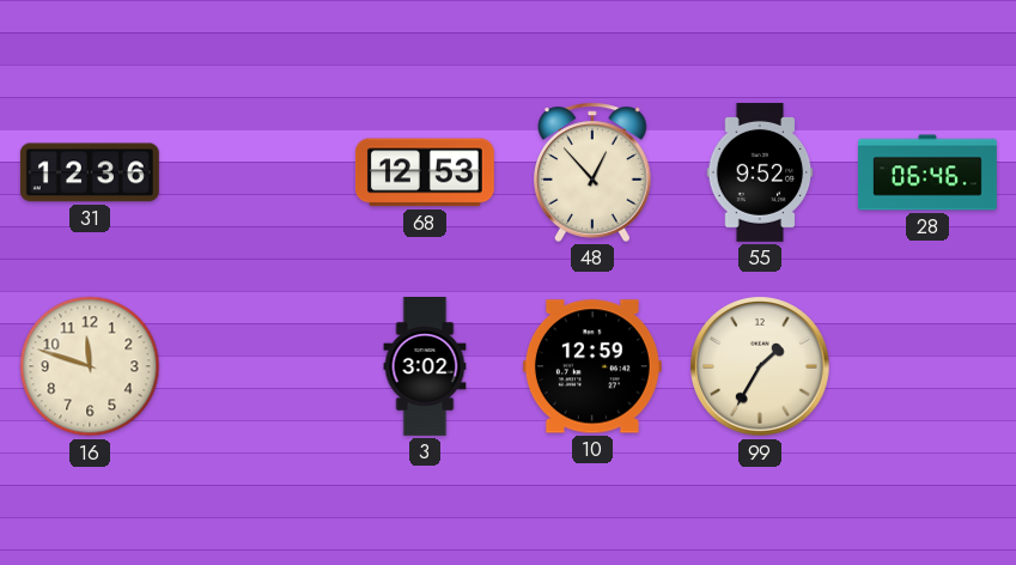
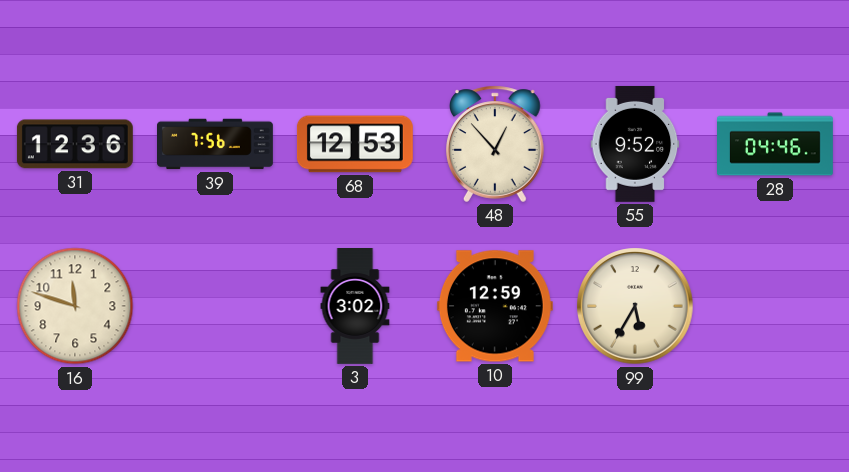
39: none -> 7:56 (216, 144)
28: 06:46 -> 04:46 (776, 144)
99: 1:35 -> 5:35 (635, 306)
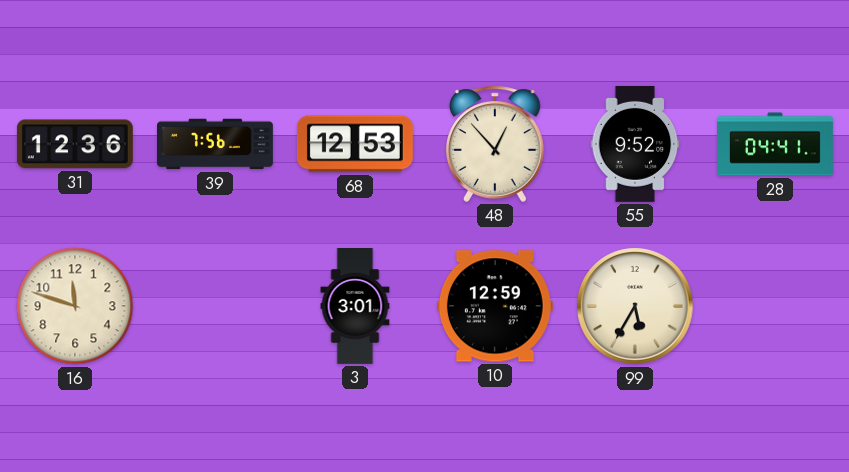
28: 04:46 -> 04:41 (776, 144)
3: 3:02 -> 3:01 (355, 307)
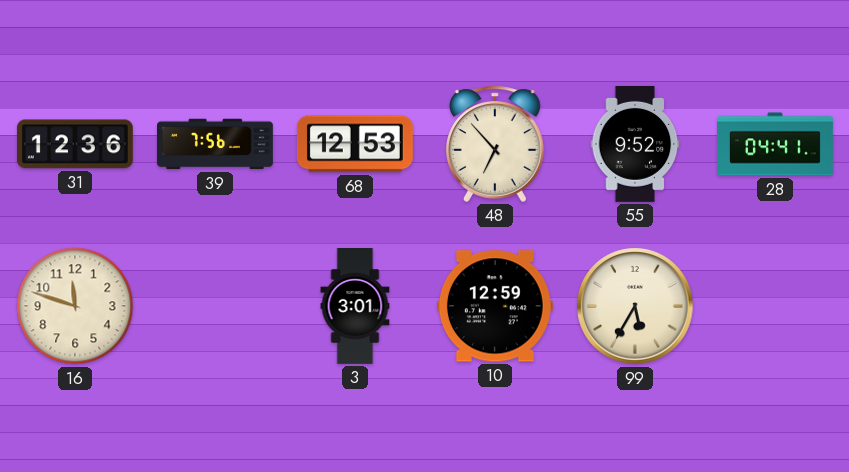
48: 12:53 -> 6:53 (496, 144)
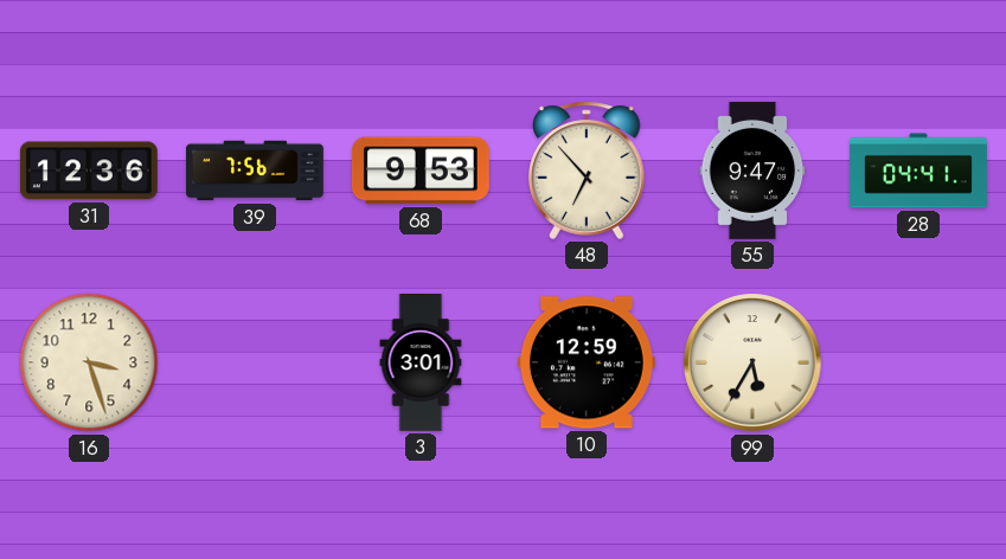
68: 12:53 -> 9:53 (421, 171)
55: 9:52 -> 9:47 (752, 171)
16: 11:48 -> 3:27 (89, 362)
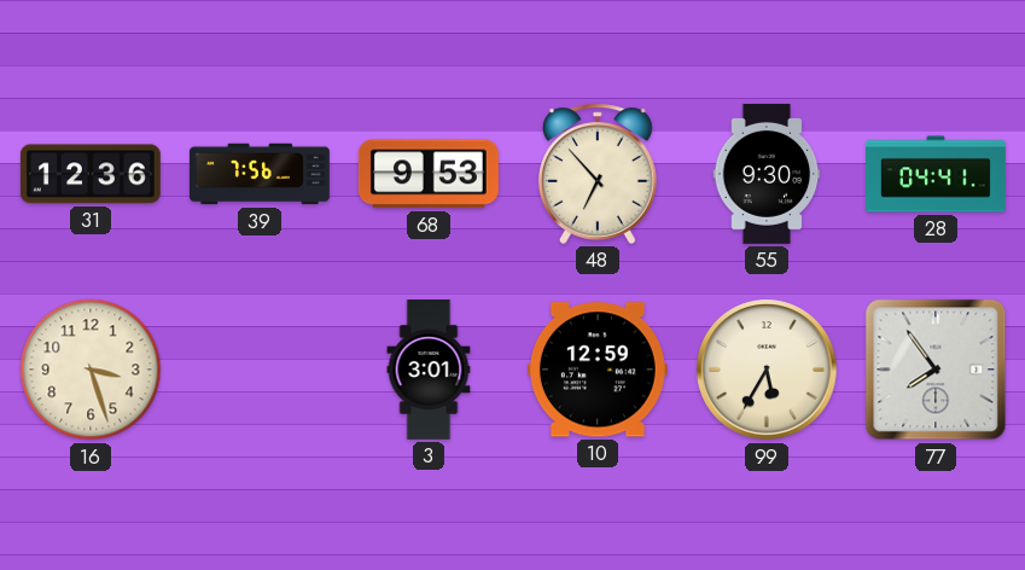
55: 9:47 -> 9:30 (767, 174)
77: none -> 7:54 (936, 370)
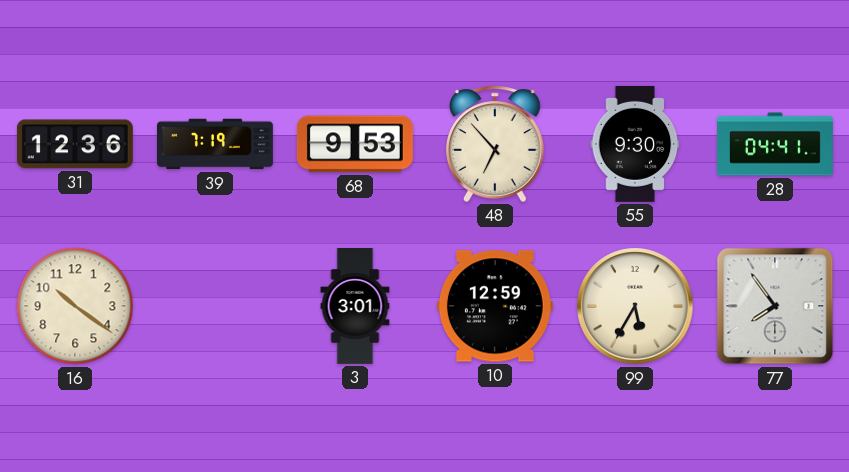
39: 7:56 -> 7:19 (216, 144)
16: 3:27 -> 10:21 (75, 306)
